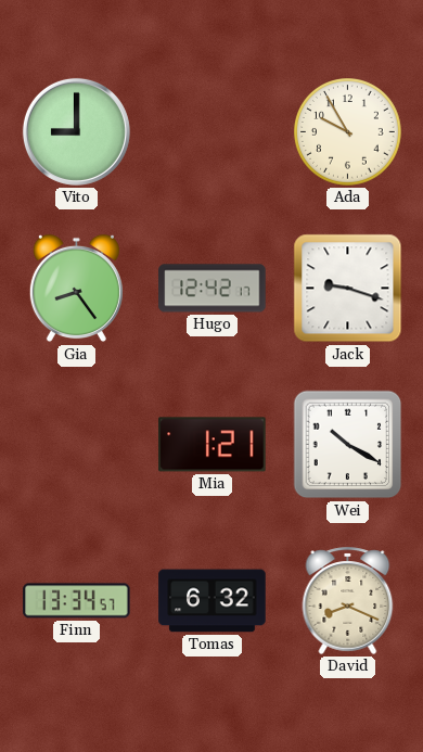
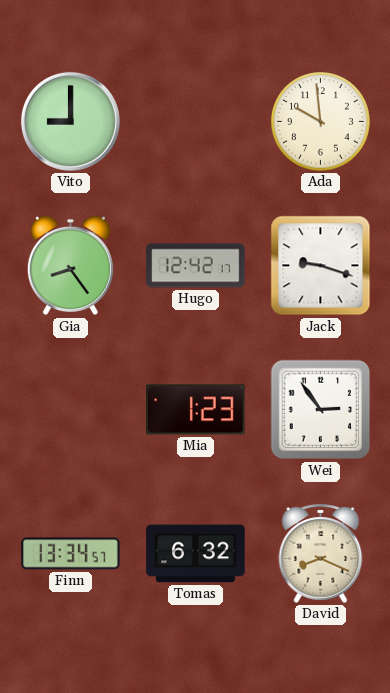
Ada: 9:55 -> 9:59 (321, 122)
Mia: 1:21 -> 1:23 (196, 410)
Wei: 10:20 -> 2:54 (321, 410)
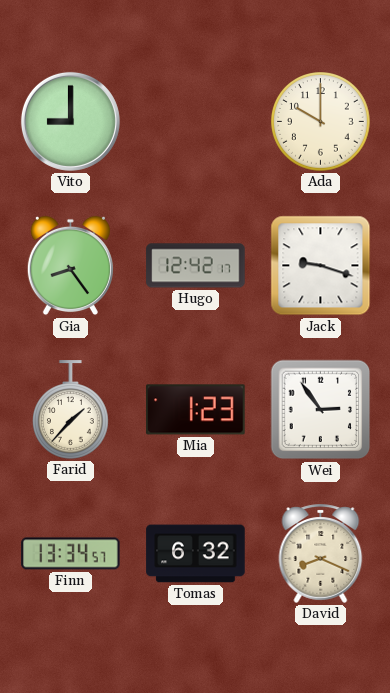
Ada: 9:59 -> 10:00 (321, 122)
Farid: none -> 1:37 (70, 410)
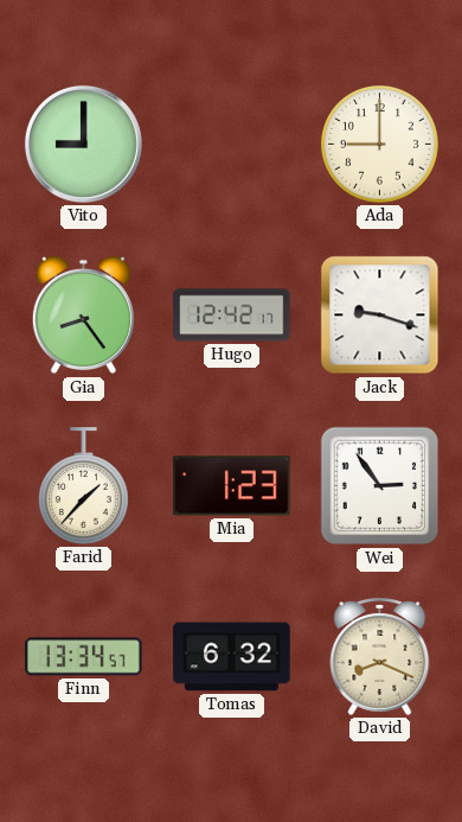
Ada: 10:00 -> 9:00 (380, 145)
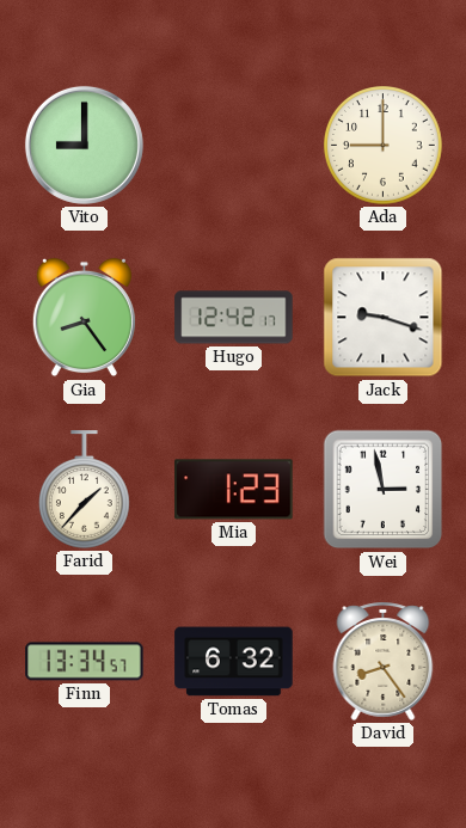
Wei: 2:54 -> 2:58 (384, 490)
David: 8:19 -> 8:24 (384, 661)
